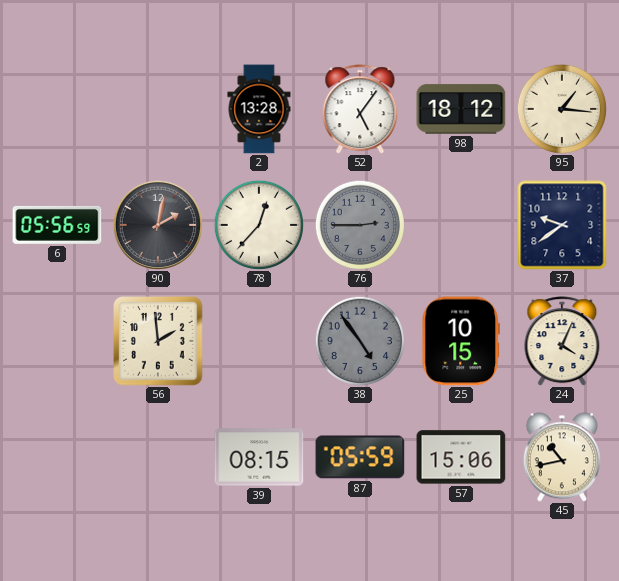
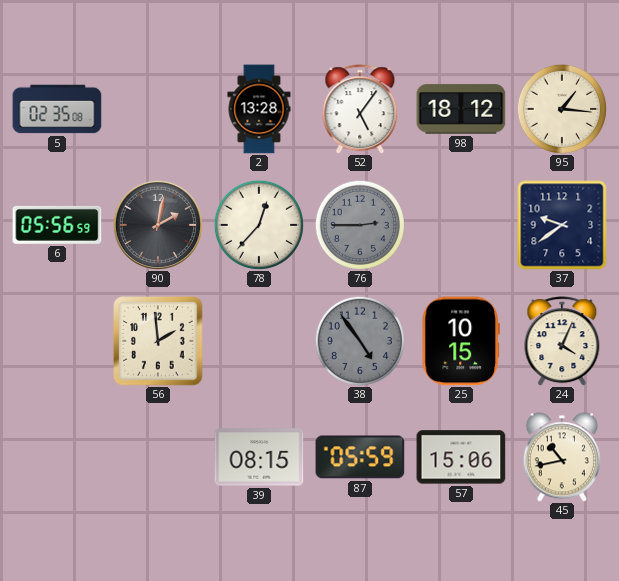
5: none -> 02:35 (57, 109)
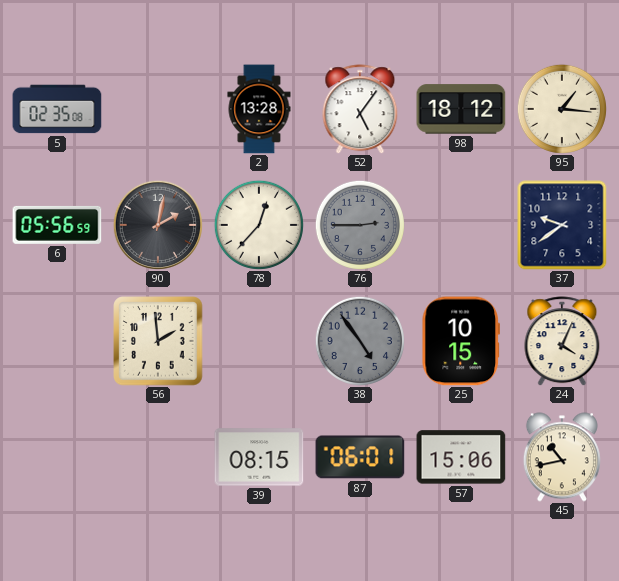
87: 05:59 -> 06:01 (360, 457)
